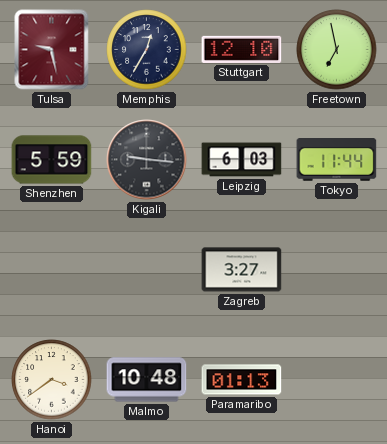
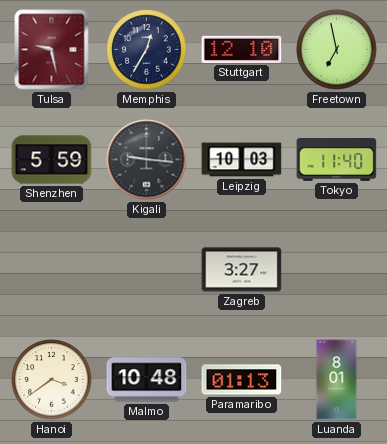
Leipzig: 6:03 -> 10:03 (242, 160)
Tokyo: 11:44 -> 11:40 (337, 160)
Luanda: none -> 8:01 (337, 380)
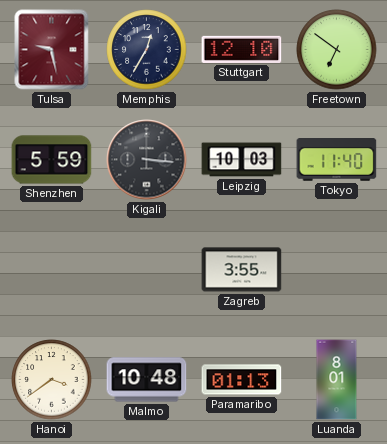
Freetown: 6:58 -> 6:51 (337, 50)
Kigali: 9:16 -> 3:16 (147, 160)
Zagreb: 3:27 -> 3:55 (242, 270)
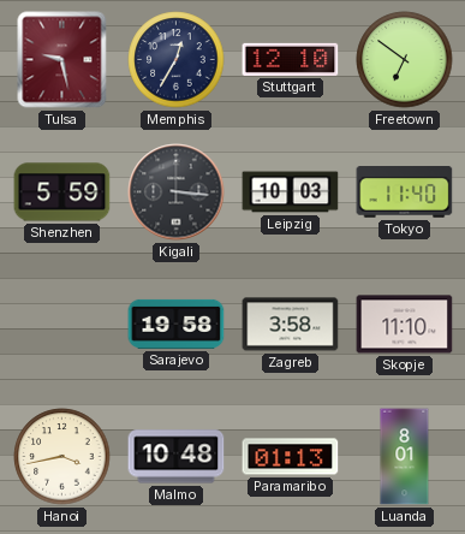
Sarajevo: none -> 19:58 (177, 324)
Zagreb: 3:55 -> 3:58 (291, 325)
Skopje: none -> 11:10 (405, 325)
Hanoi: 3:39 -> 3:43 (62, 457)
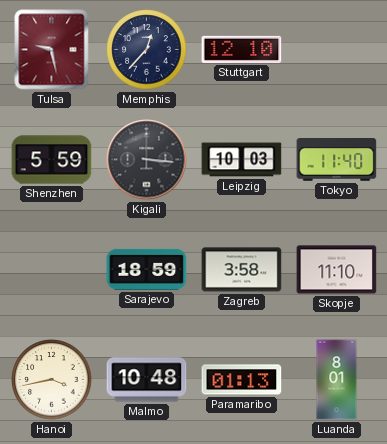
Memphis: 12:35 -> 12:37 (147, 50)
Freetown: 6:51 -> none (405, 60)
Sarajevo: 19:58 -> 18:59 (147, 269)
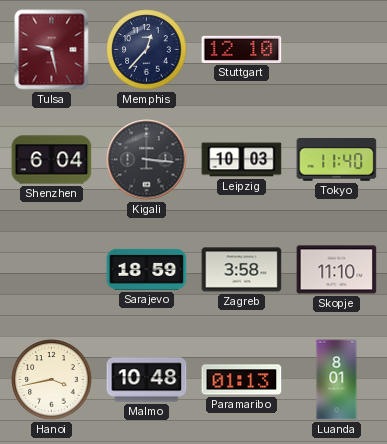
Shenzhen: 5:59 -> 6:04 (52, 160)
